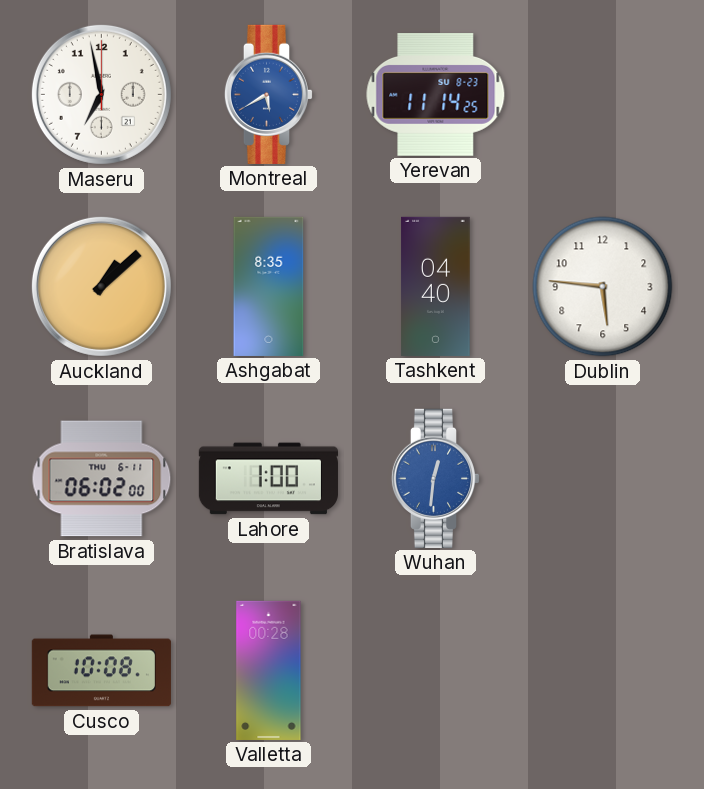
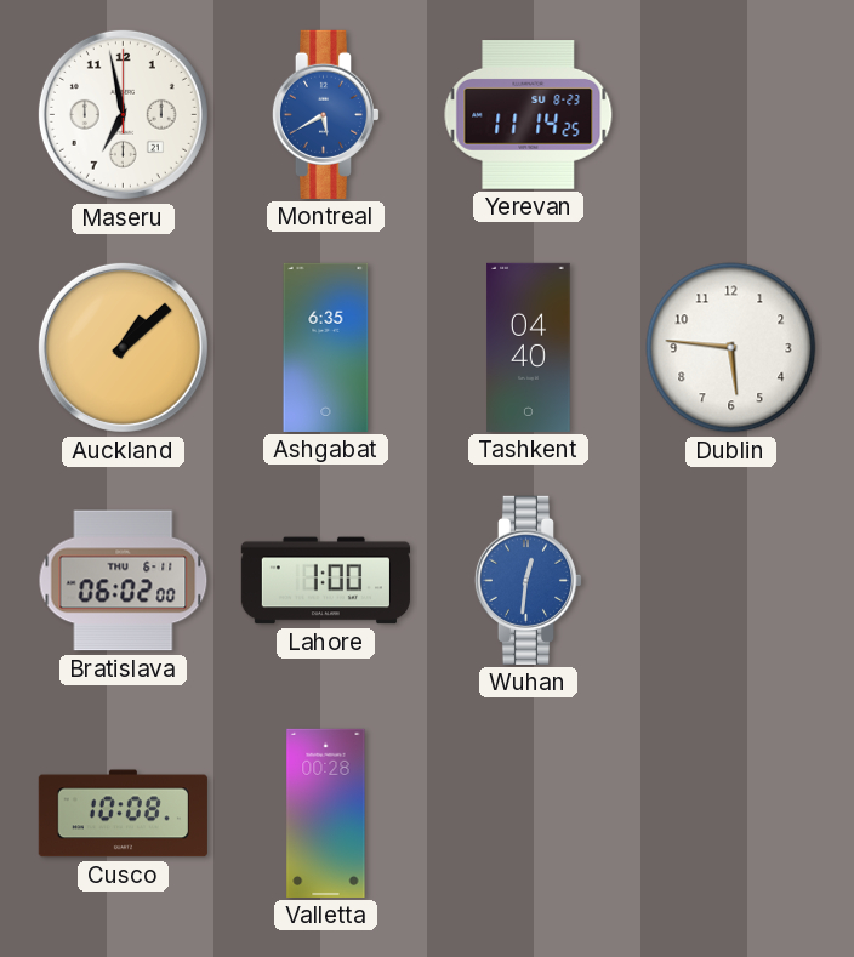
Ashgabat: 8:35 -> 6:35 (326, 347)
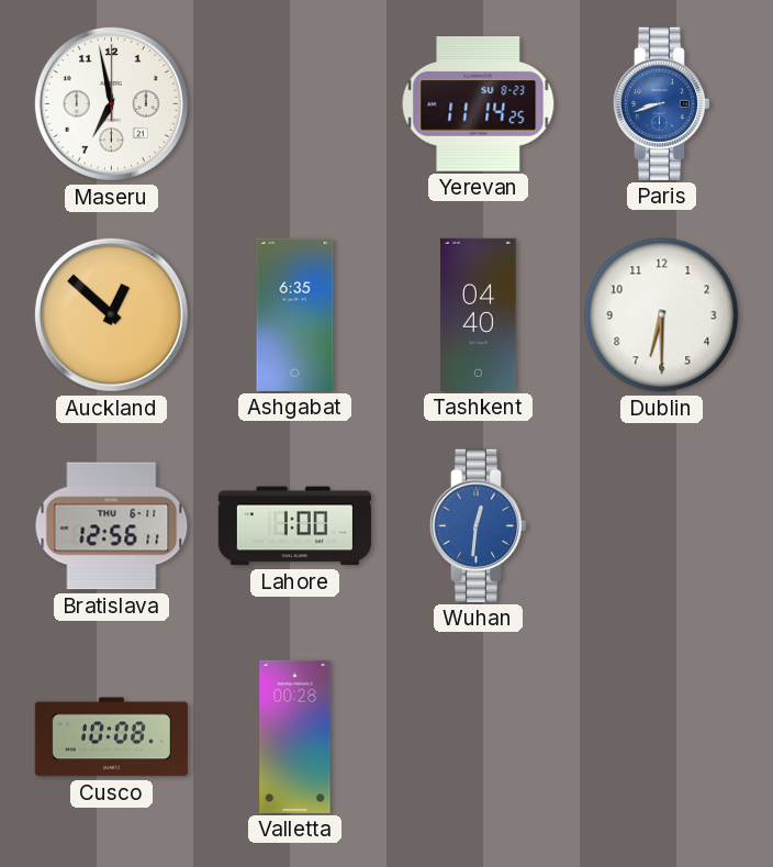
Montreal: 5:40 -> none (326, 114)
Paris: none -> 8:42 (662, 103)
Auckland: 1:08 -> 12:52 (111, 314)
Dublin: 5:46 -> 6:30 (662, 315)
Bratislava: 06:02 -> 12:56 (112, 526)
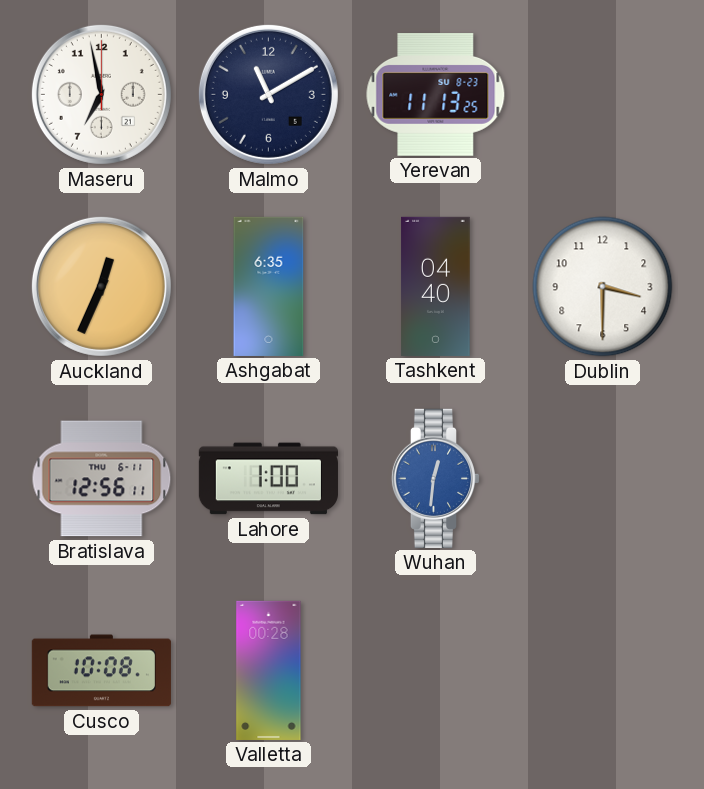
Malmo: none -> 11:10 (268, 94)
Yerevan: 11:14 -> 11:13 (436, 95)
Paris: 8:42 -> none (662, 103)
Auckland: 12:52 -> 12:34 (101, 286)
Dublin: 6:30 -> 3:30 (603, 287)
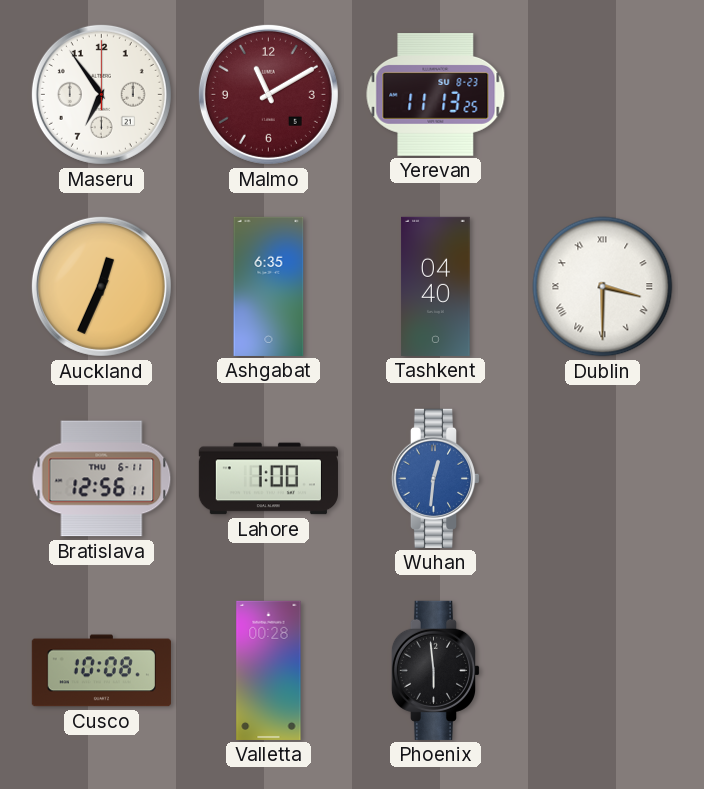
Maseru: 6:58 -> 6:54 (101, 94)
Malmo dial: navy -> burgundy (268, 94)
Dublin numerals: Arabic -> Roman (603, 287)
Phoenix: none -> 5:59 (436, 670)
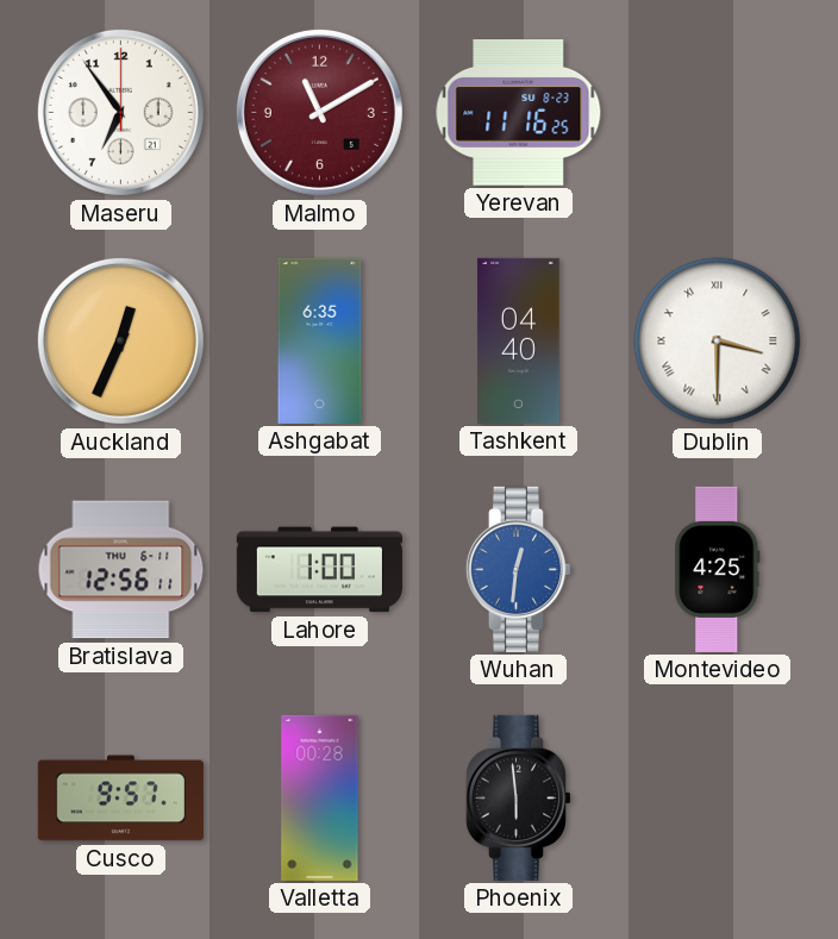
Yerevan: 11:13 -> 11:16 (519, 113)
Montevideo: none -> 4:25 (718, 569)
Cusco: 10:08 -> 9:57 (120, 799)
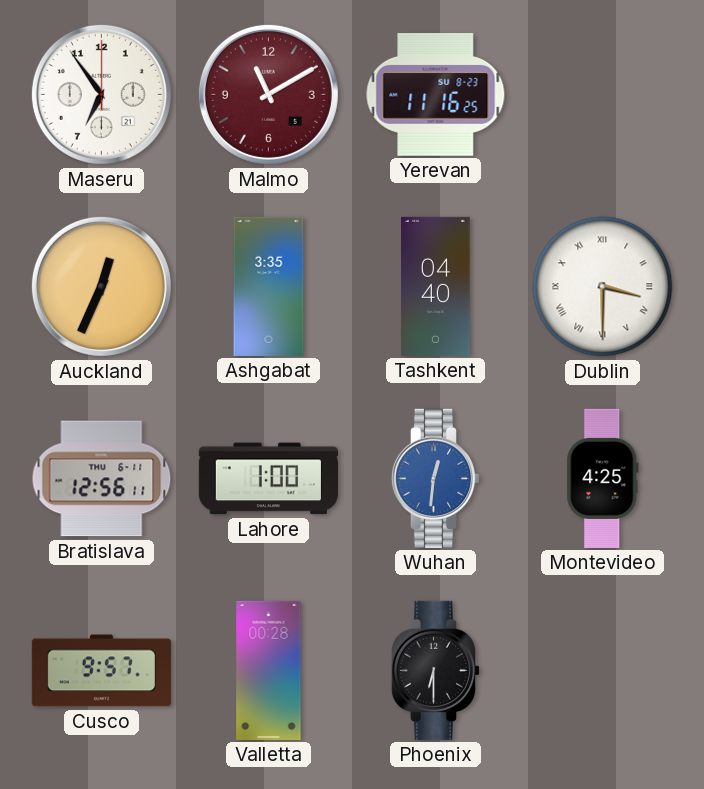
Ashgabat: 6:35 -> 3:35 (269, 286)
Phoenix: 5:59 -> 6:30 (436, 670)
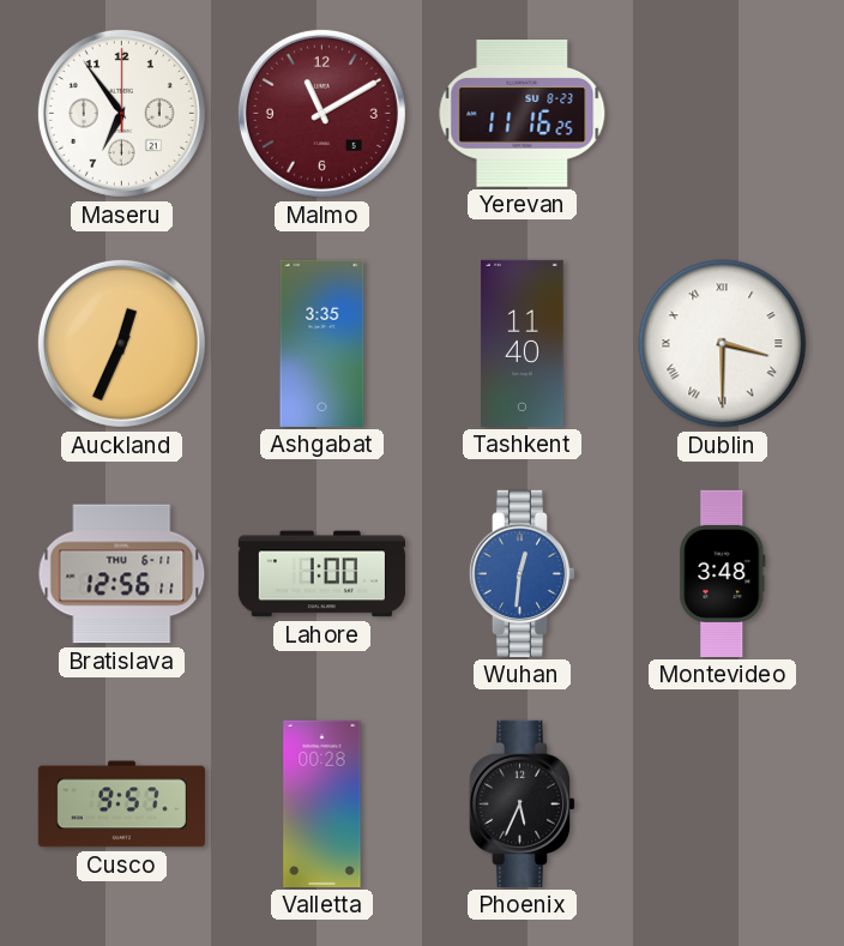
Tashkent: 04:40 -> 11:40 (523, 343)
Montevideo: 4:25 -> 3:48 (723, 573)
Phoenix: 6:30 -> 5:34 (523, 803)
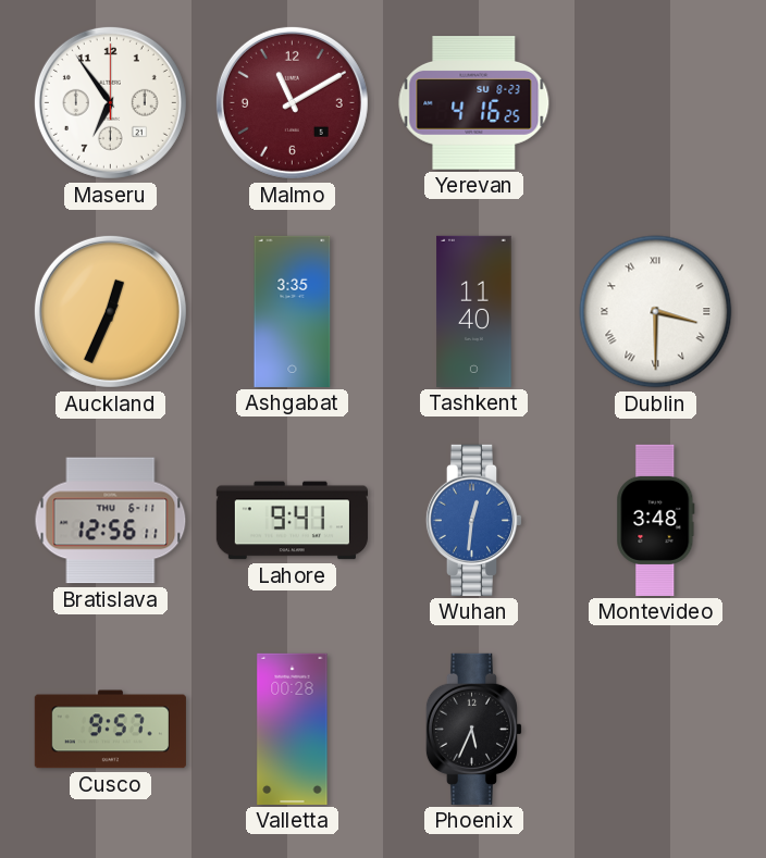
Yerevan: 11:16 -> 4:16 (474, 103)
Lahore: 1:00 -> 9:41 (292, 521)
